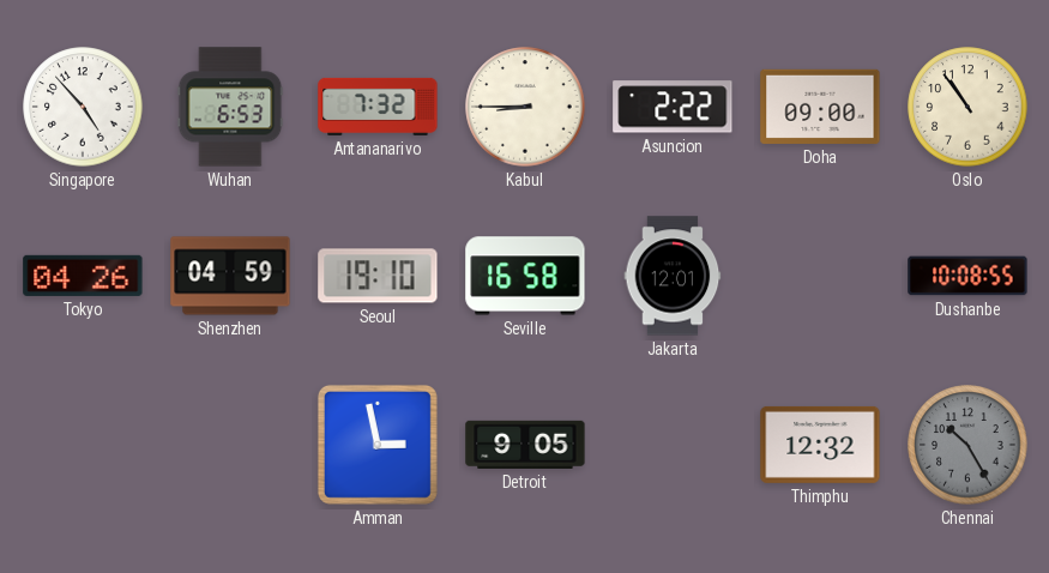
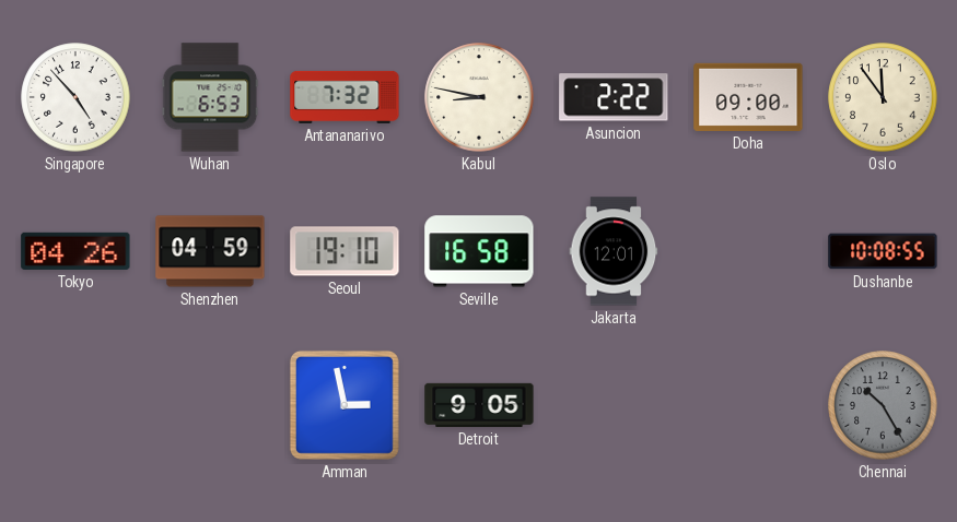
Kabul: 8:45 -> 8:47 (479, 97)
Oslo: 10:54 -> 11:54 (883, 97)
Thimphu: 12:32 -> none (820, 445)
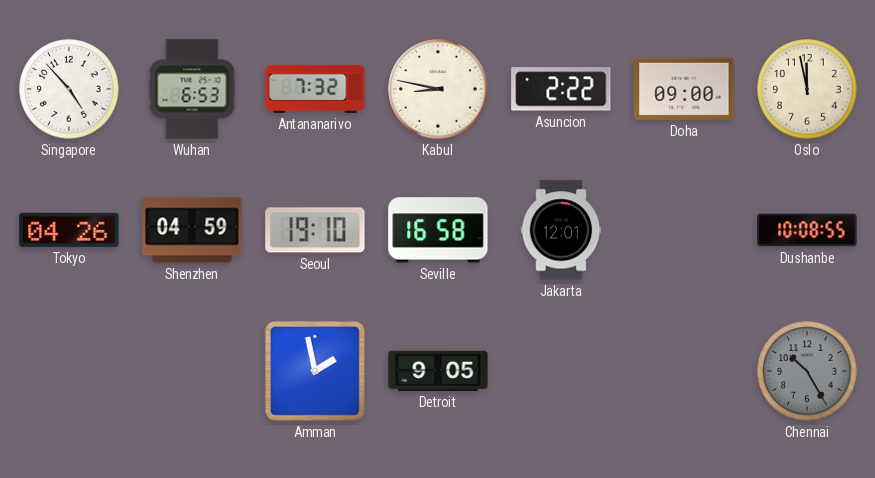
Oslo: 11:54 -> 11:58 (807, 89)
Amman: 2:58 -> 1:58 (315, 371)
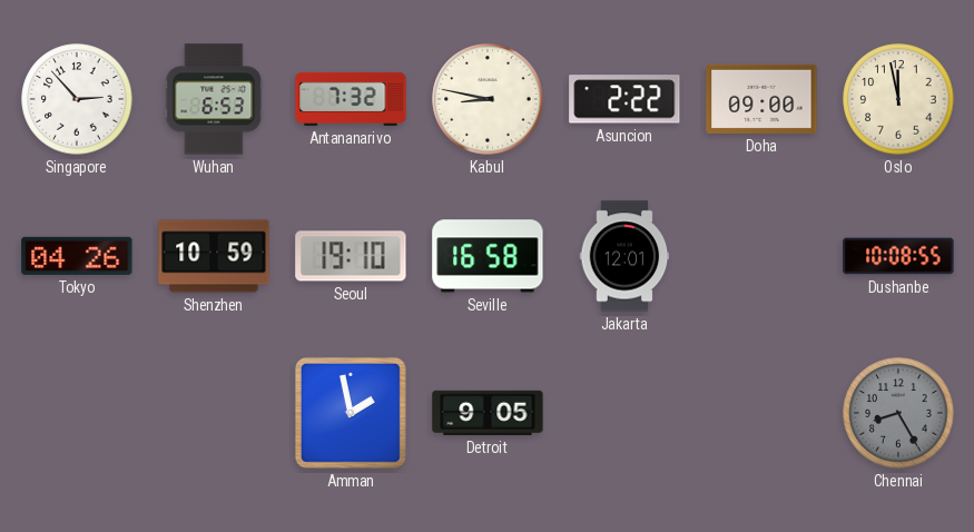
Singapore: 4:53 -> 2:53 (77, 99)
Shenzhen: 04:59 -> 10:59 (214, 256)
Chennai: 10:25 -> 8:25 (898, 413)
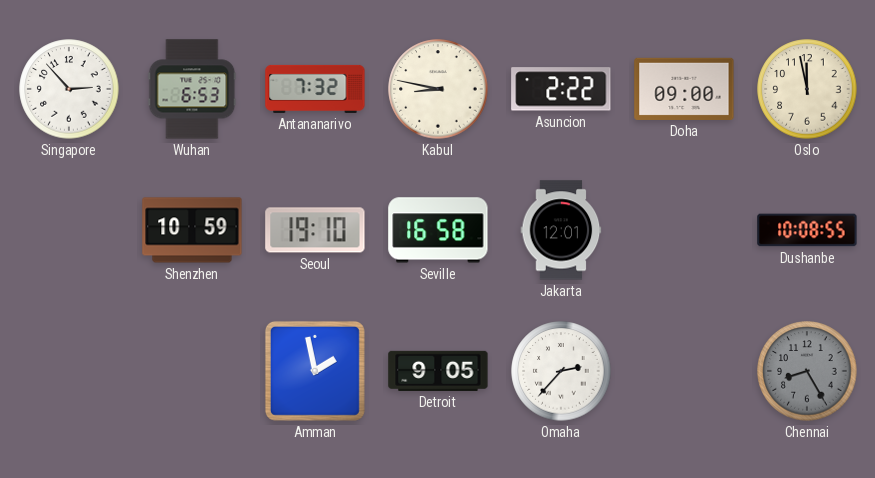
Tokyo: 04:26 -> none (77, 256)
Omaha: none -> 2:37 (561, 371)
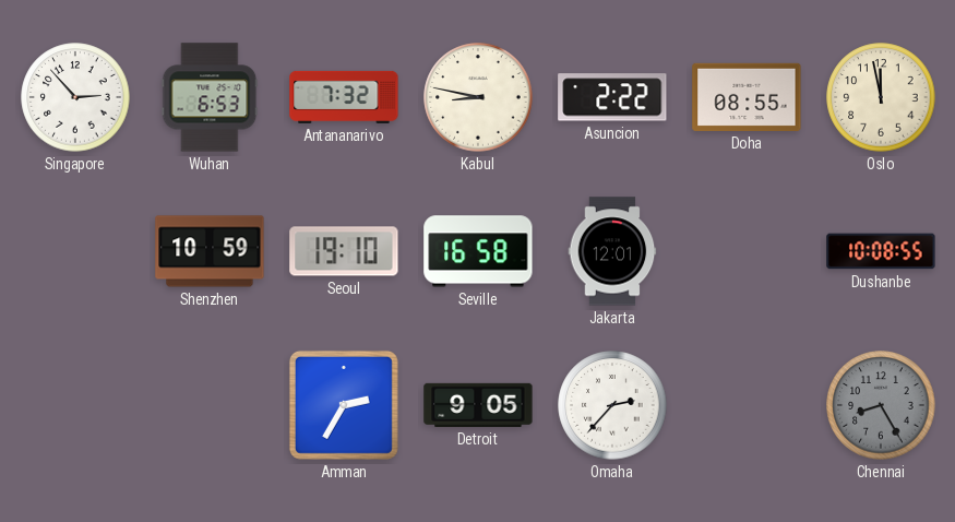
Doha: 09:00 -> 08:55 (747, 97)
Amman: 1:58 -> 2:35 (344, 405)
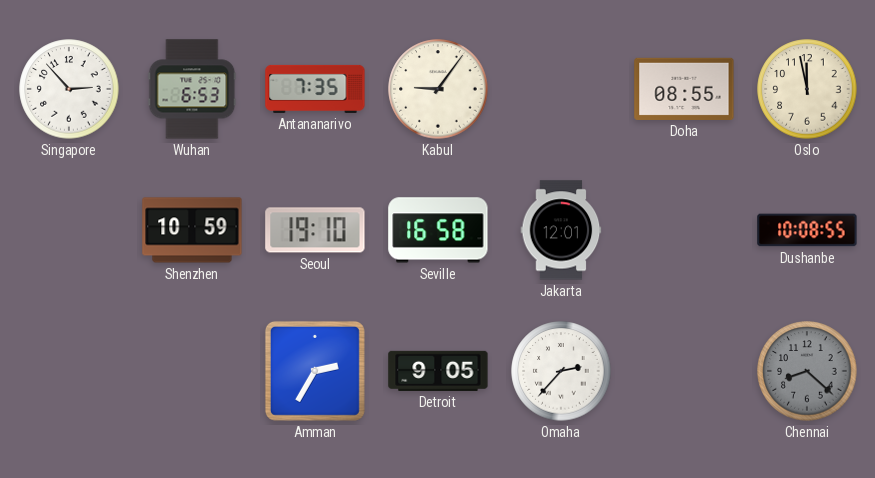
Antananarivo: 7:32 -> 7:35 (315, 89)
Kabul: 8:47 -> 9:06 (438, 89)
Asuncion: 2:22 -> none (612, 97)
Chennai: 8:25 -> 8:22 (807, 371)
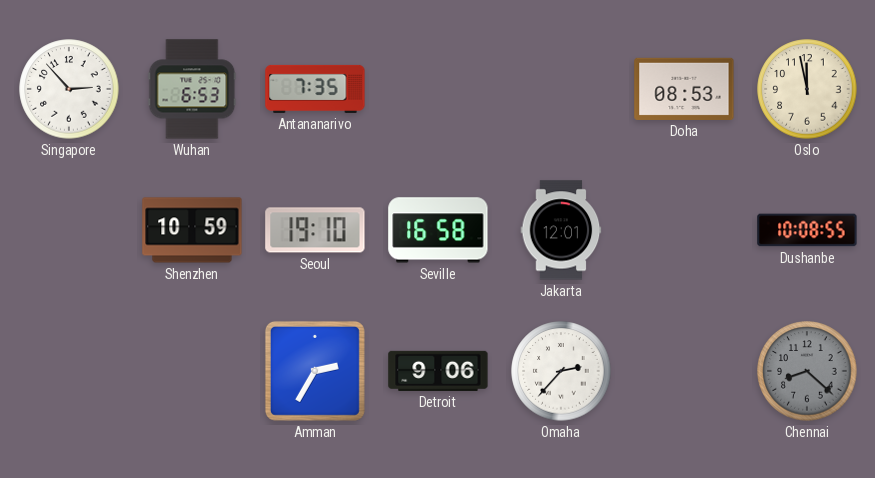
Kabul: 9:06 -> none (438, 89)
Doha: 08:55 -> 08:53 (684, 89)
Detroit: 9:05 -> 9:06 (438, 371)
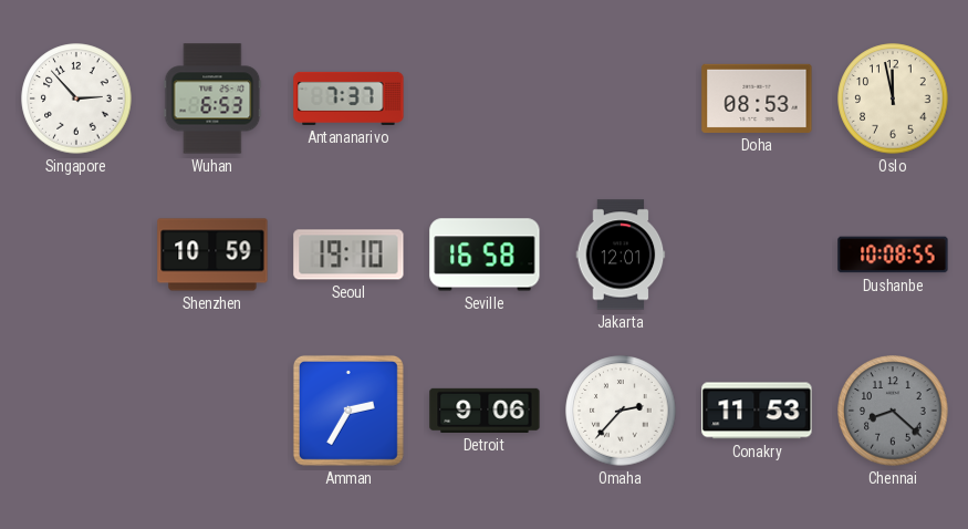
Antananarivo: 7:35 -> 7:37 (348, 98)
Conakry: none -> 11:53 (757, 411)
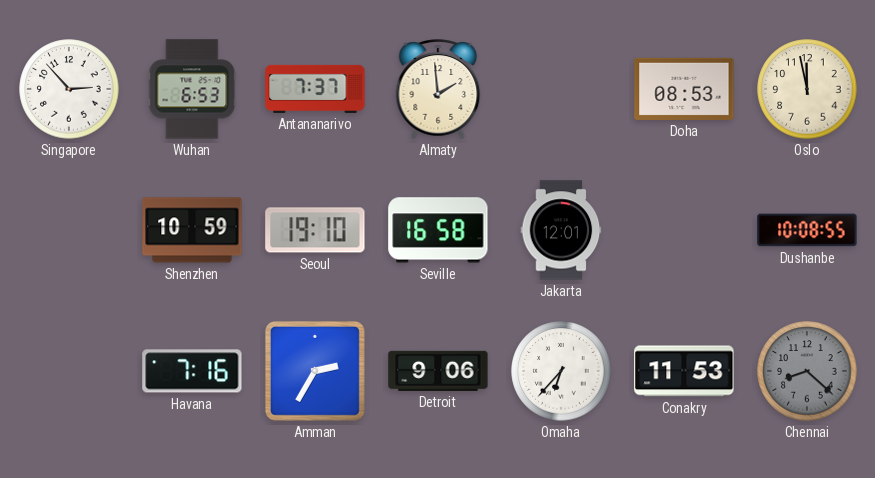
Almaty: none -> 1:59 (438, 89)
Havana: none -> 7:16 (192, 371)
Omaha: 2:37 -> 6:37 (561, 371)
